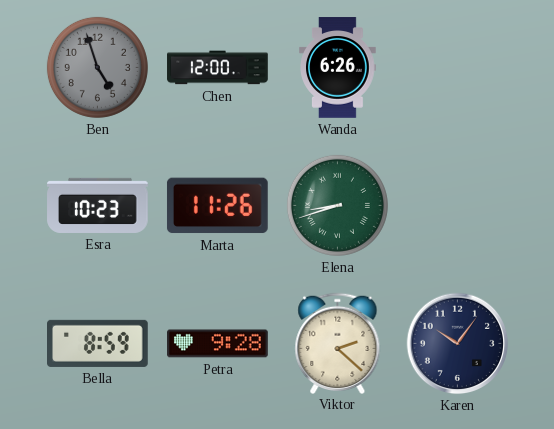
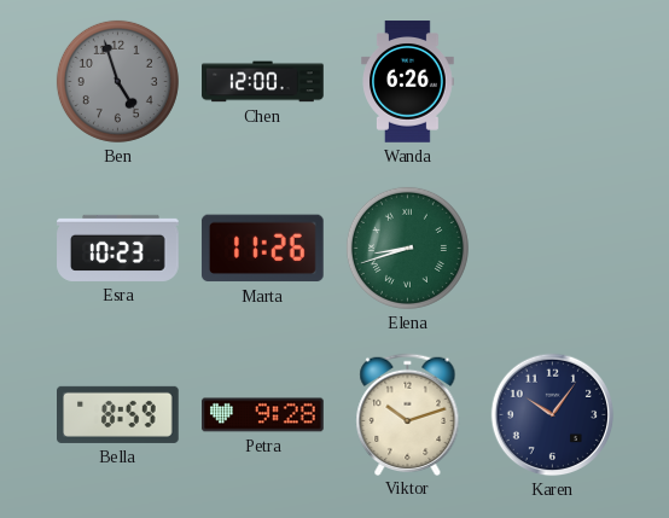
Viktor: 2:22 -> 10:12 (408, 414)
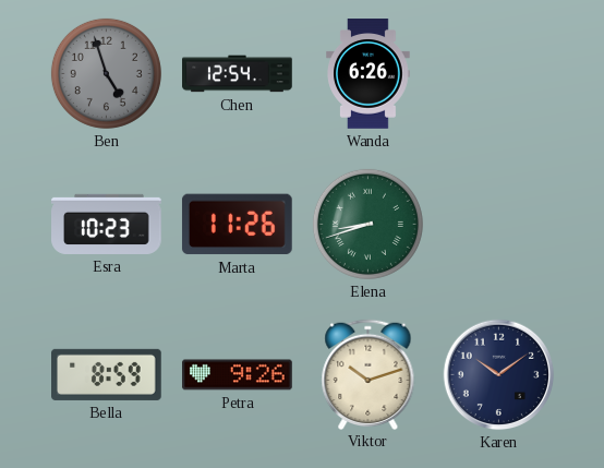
Chen: 12:00 -> 12:54 (238, 74)
Petra: 9:28 -> 9:26 (238, 375)
Karen: 10:06 -> 10:09 (499, 375)
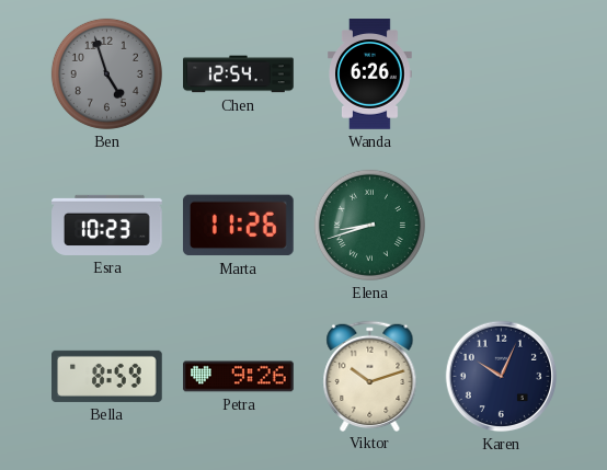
Karen: 10:09 -> 10:04 (502, 377)
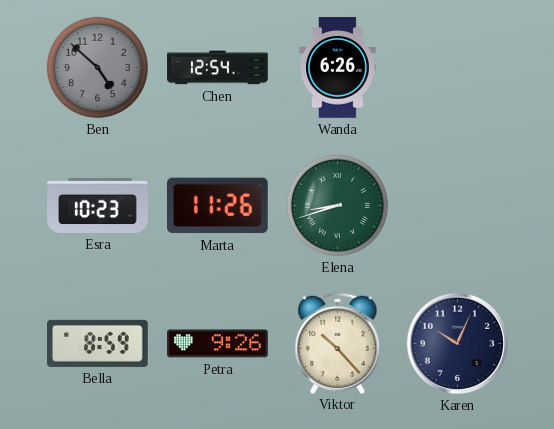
Ben: 4:57 -> 4:52 (97, 67)
Viktor: 10:12 -> 10:23 (338, 343)
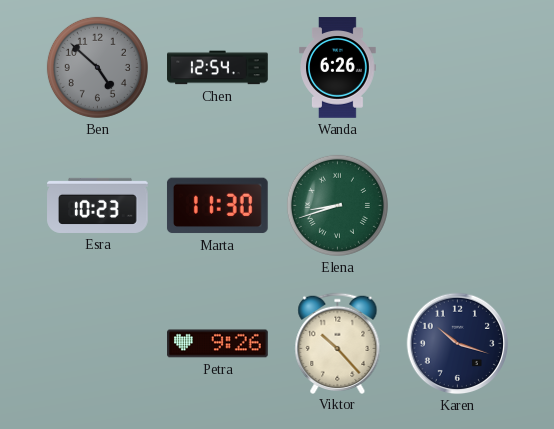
Marta: 11:26 -> 11:30 (217, 206)
Bella: 8:59 -> none (98, 343)
Karen: 10:04 -> 10:18 (458, 344)
